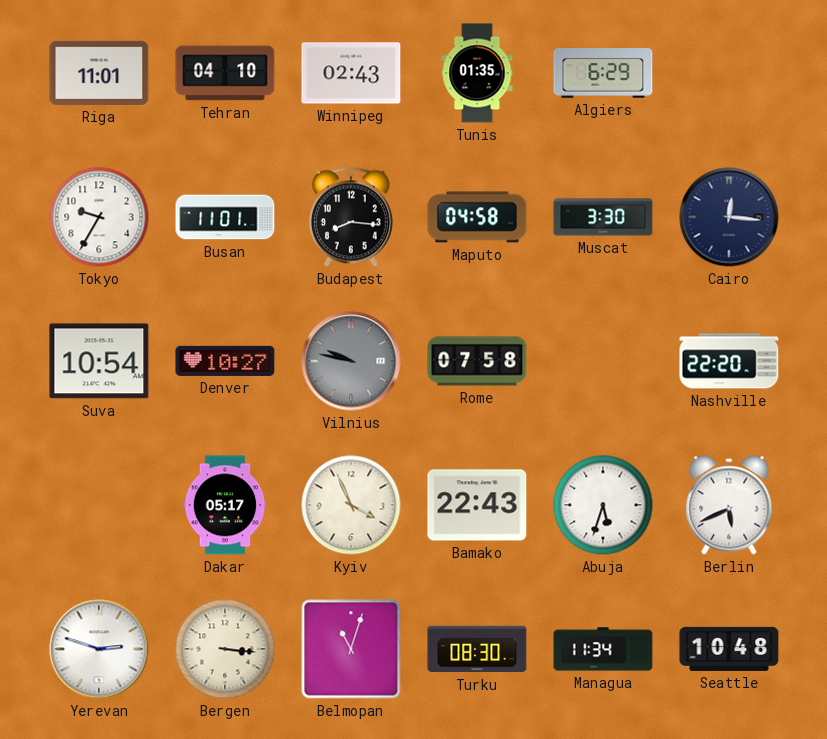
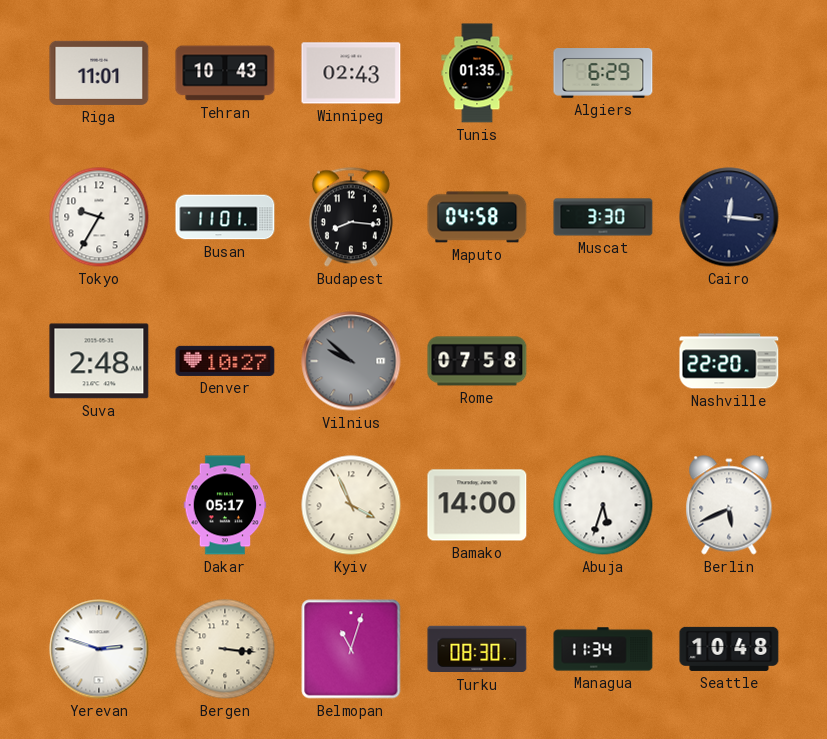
Tehran: 04:10 -> 10:43 (225, 73)
Suva: 10:54 -> 2:48 (99, 361)
Vilnius: 9:47 -> 9:52 (351, 361)
Bamako: 22:43 -> 14:00 (477, 505)
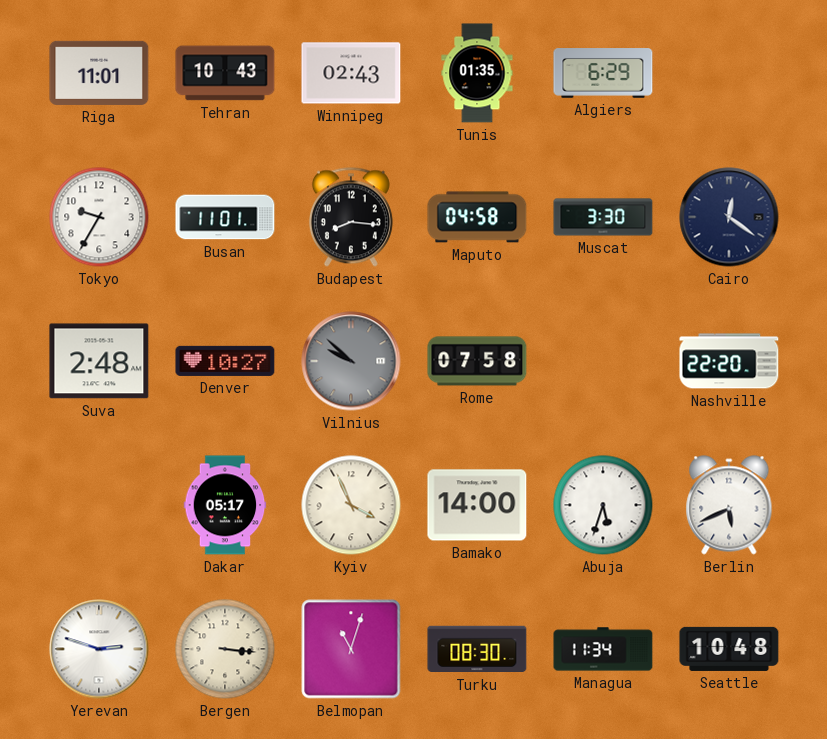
Cairo: 12:16 -> 12:21 (729, 217)
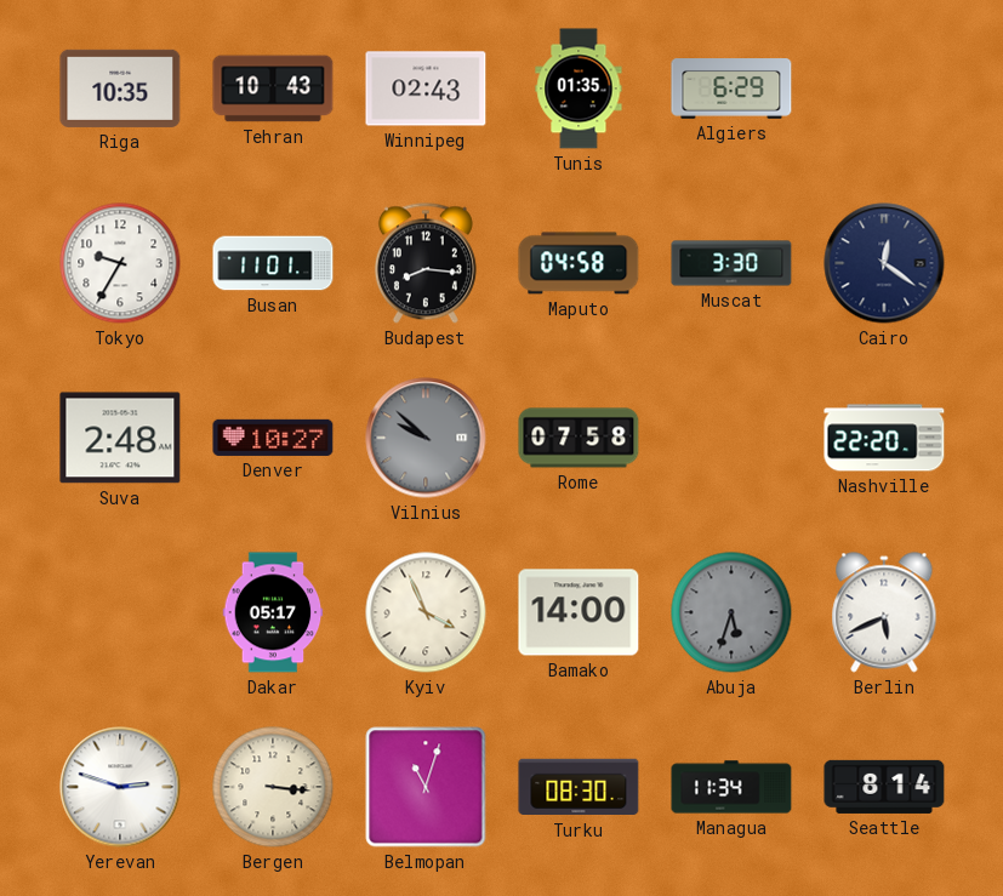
Riga: 11:01 -> 10:35 (120, 89)
Abuja dial: white -> grey (731, 612)
Seattle: 10:48 -> 8:14 (884, 787)
